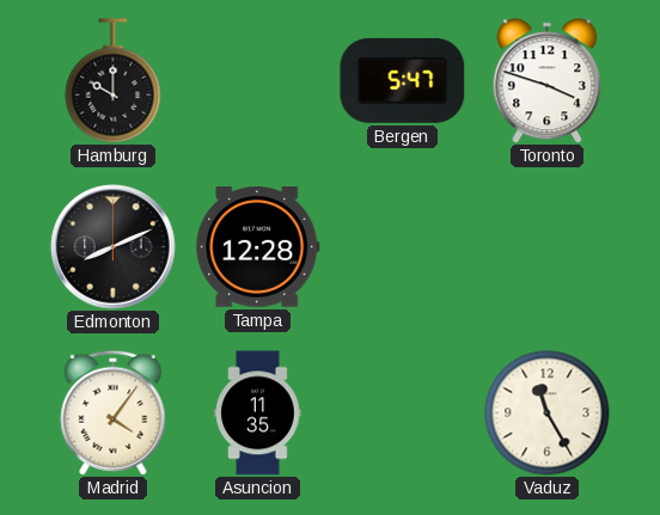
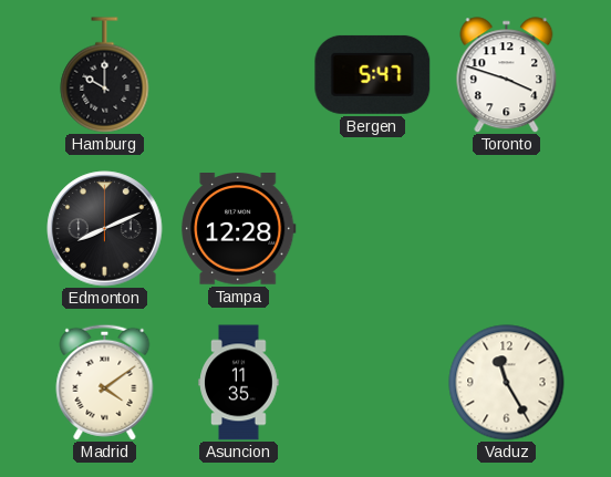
Madrid: 4:06 -> 4:09 (105, 382)
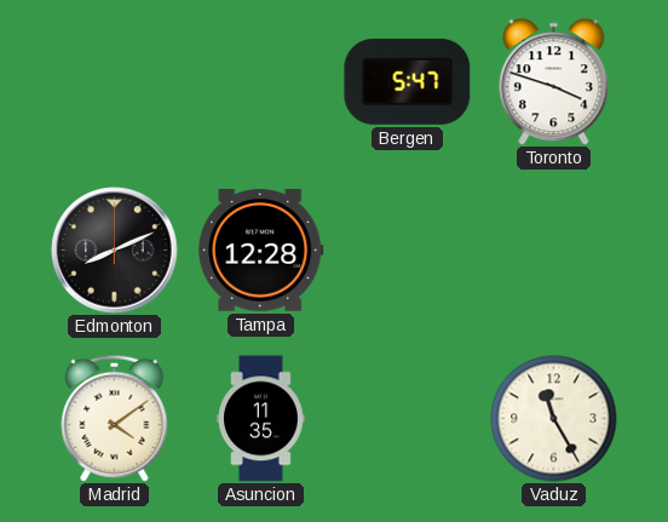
Hamburg: 10:00 -> none (105, 75)
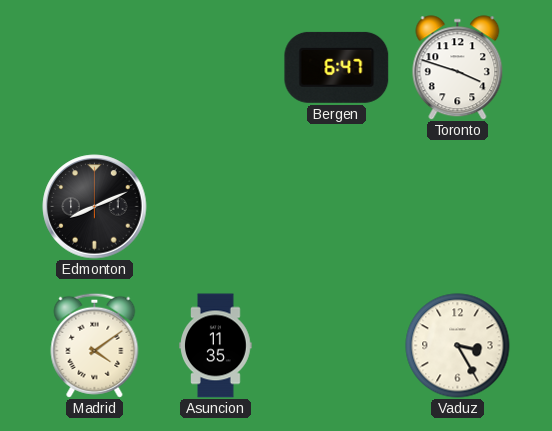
Bergen: 5:47 -> 6:47 (337, 67)
Tampa: 12:28 -> none (261, 251)
Vaduz: 11:25 -> 3:25 (458, 346)
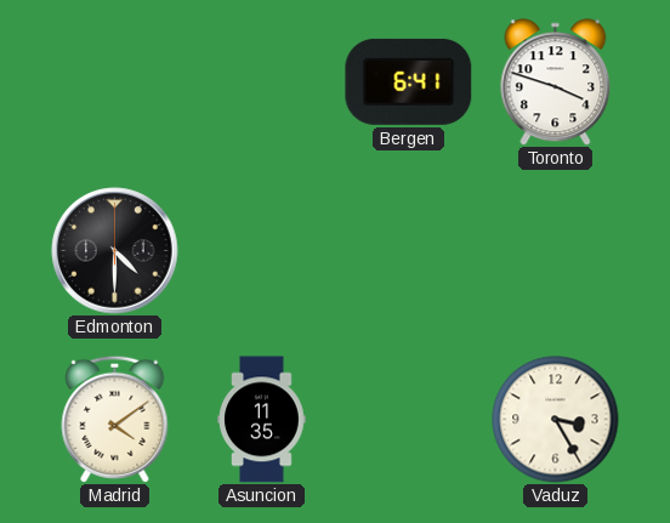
Bergen: 6:47 -> 6:41 (409, 81)
Edmonton: 8:11 -> 4:30 (115, 251)
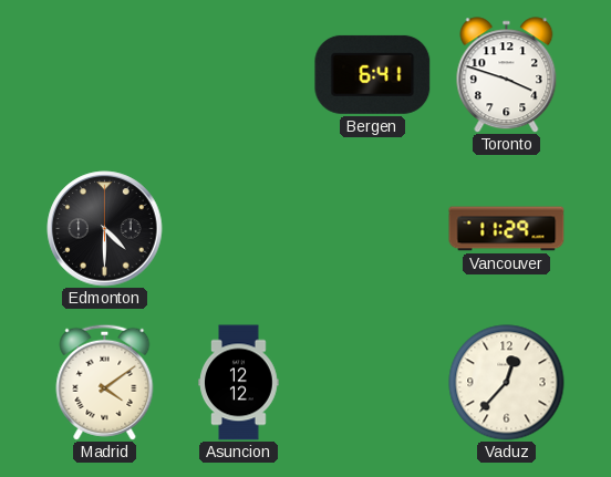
Vancouver: none -> 11:29 (507, 229)
Asuncion: 11:35 -> 12:12 (239, 383)
Vaduz: 3:25 -> 12:37 (507, 383)
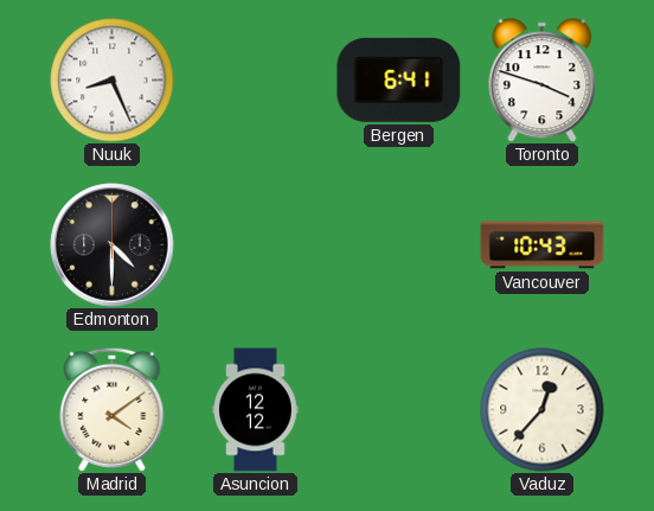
Nuuk: none -> 8:26 (113, 81)
Vancouver: 11:29 -> 10:43 (543, 245)
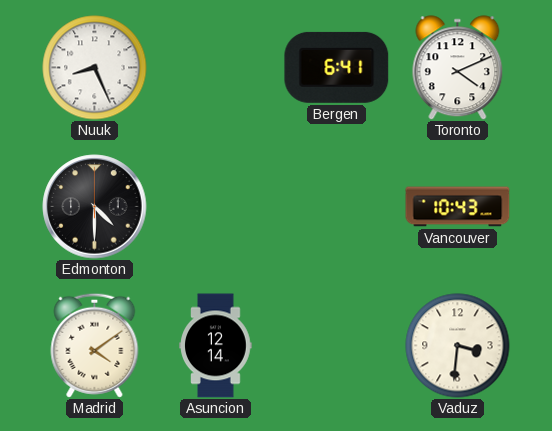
Toronto: 3:48 -> 4:11 (458, 68)
Asuncion: 12:12 -> 12:14 (216, 346)
Vaduz: 12:37 -> 3:31 (458, 346)
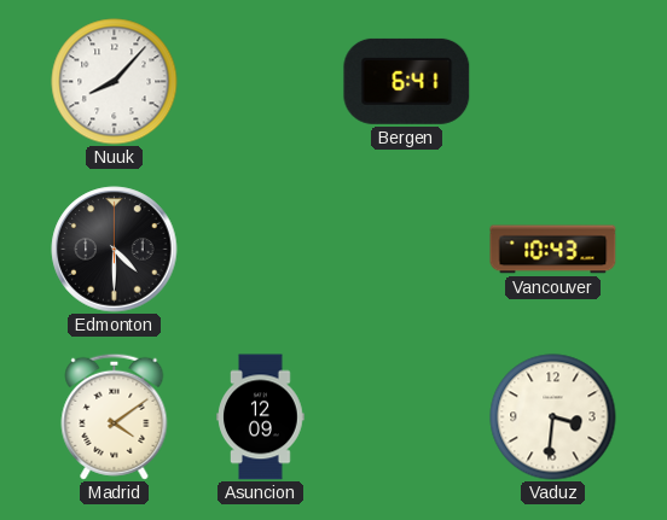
Nuuk: 8:26 -> 8:07 (115, 82)
Toronto: 4:11 -> none (458, 68)
Asuncion: 12:14 -> 12:09 (261, 417)
